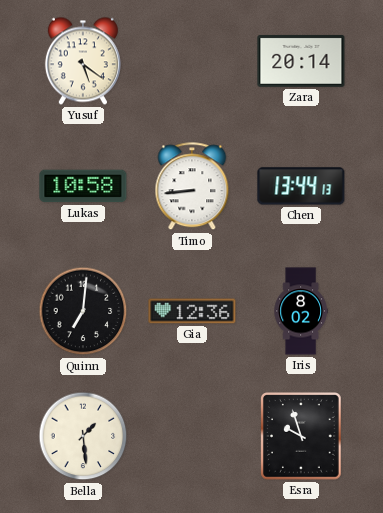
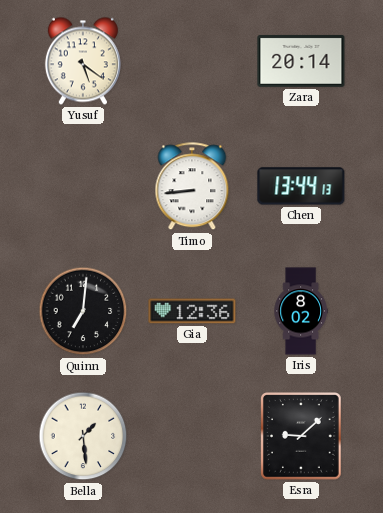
Lukas: 10:58 -> none (83, 186)
Esra: 9:57 -> 9:08 (302, 436)
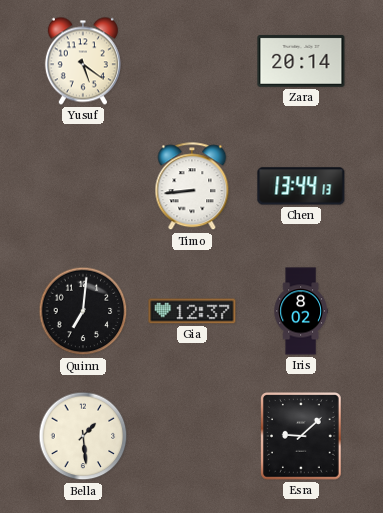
Gia: 12:36 -> 12:37 (192, 311)
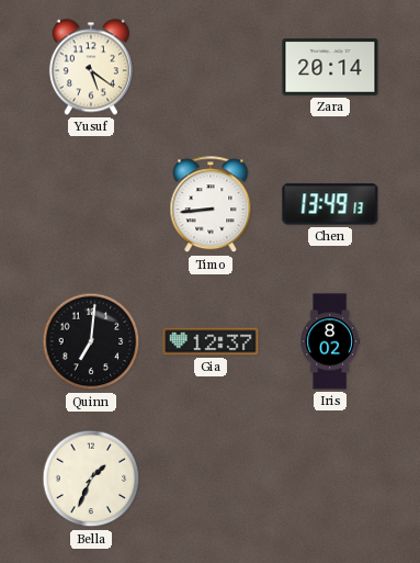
Chen: 13:44 -> 13:49 (330, 204)
Bella: 1:29 -> 1:34 (91, 478)
Esra: 9:08 -> none (302, 436)
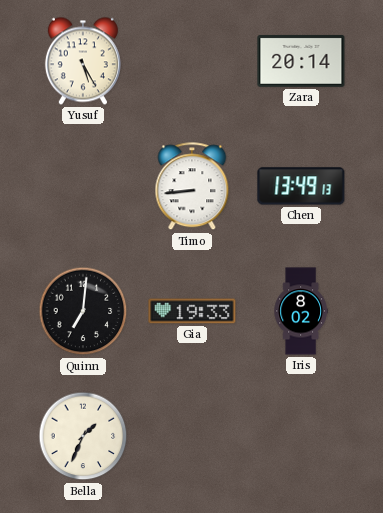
Yusuf: 5:21 -> 5:25 (83, 61)
Gia: 12:37 -> 19:33 (192, 311)
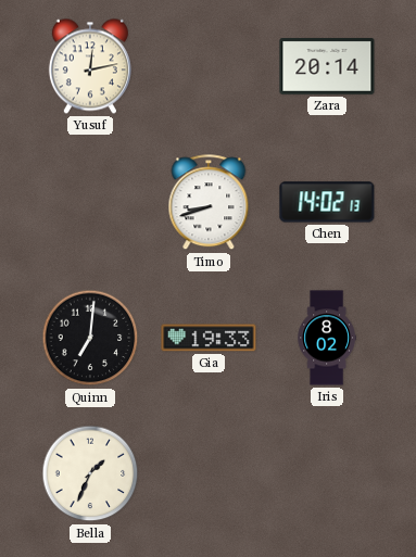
Yusuf: 5:25 -> 12:13 (90, 66)
Timo: 8:44 -> 8:42 (209, 203)
Chen: 13:49 -> 14:02 (327, 202)
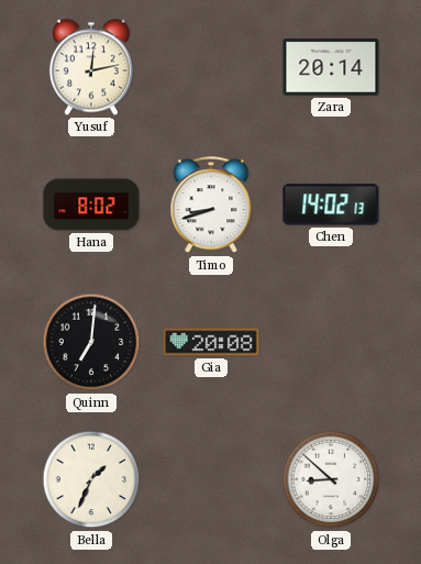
Hana: none -> 8:02 (91, 204)
Gia: 19:33 -> 20:08 (211, 342)
Iris: 8:02 -> none (327, 338)
Olga: none -> 8:52 (331, 479)
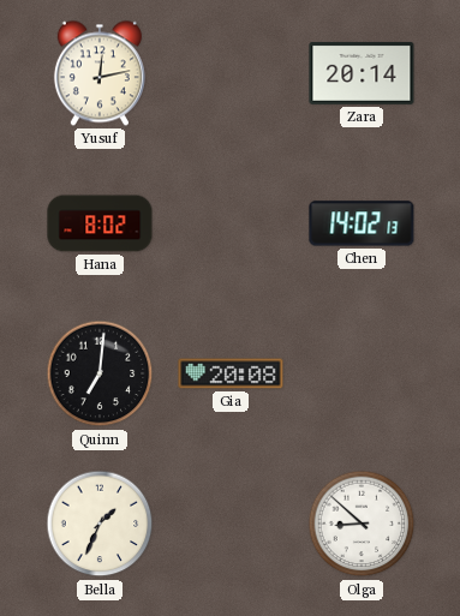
Timo: 8:42 -> none (211, 206)
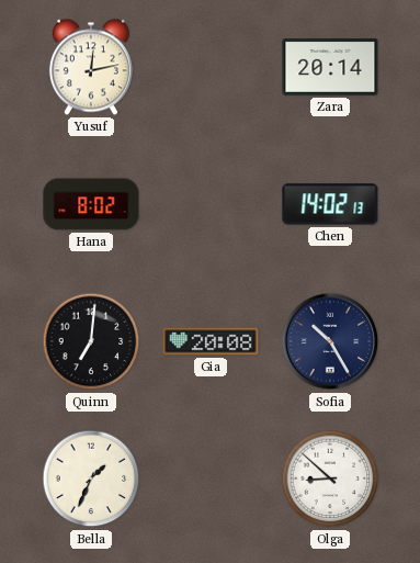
Sofia: none -> 10:25 (330, 341)
